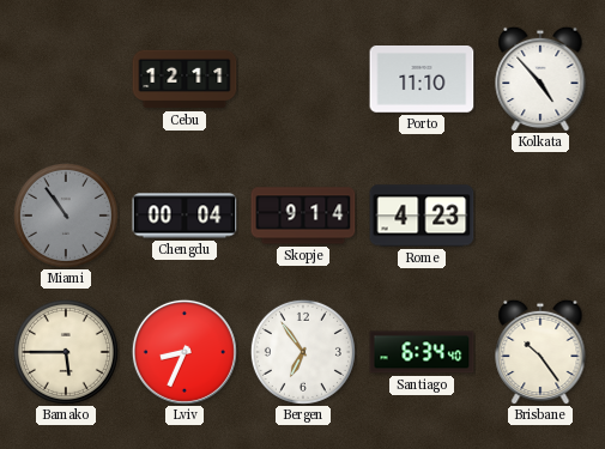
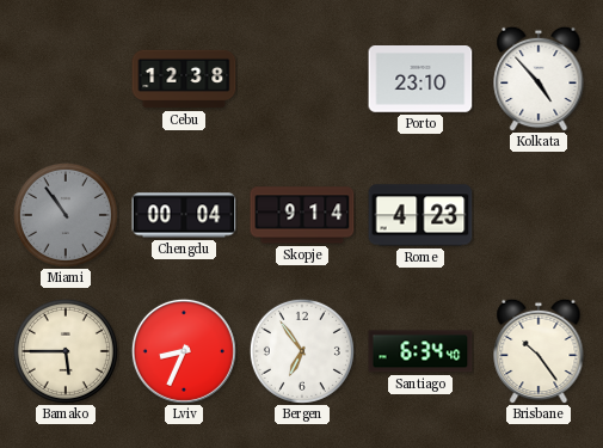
Cebu: 12:11 -> 12:38 (184, 79)
Porto: 11:10 -> 23:10 (420, 80)
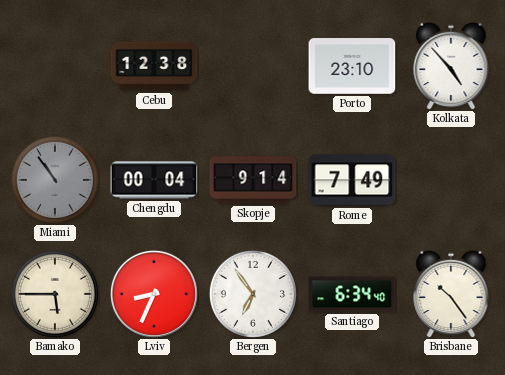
Rome: 4:23 -> 7:49 (352, 180)
